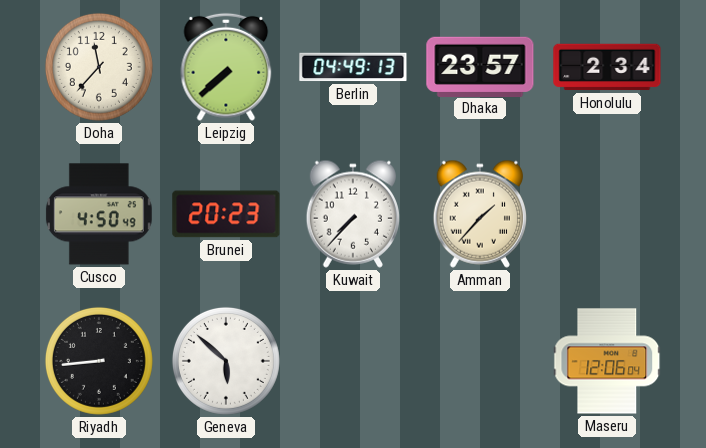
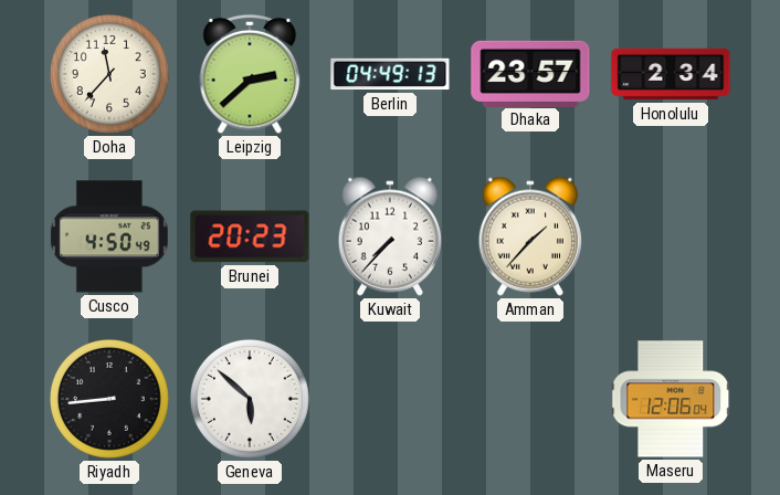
Leipzig: 7:38 -> 2:38 (250, 74)
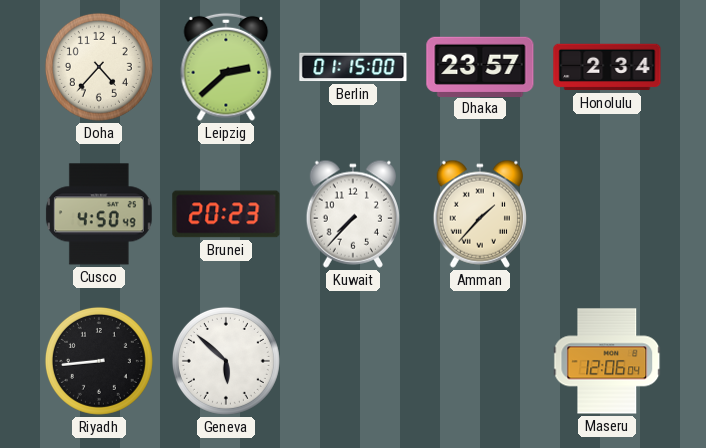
Doha: 11:37 -> 4:37 (99, 67)
Berlin: 04:49 -> 01:15 (353, 67)
